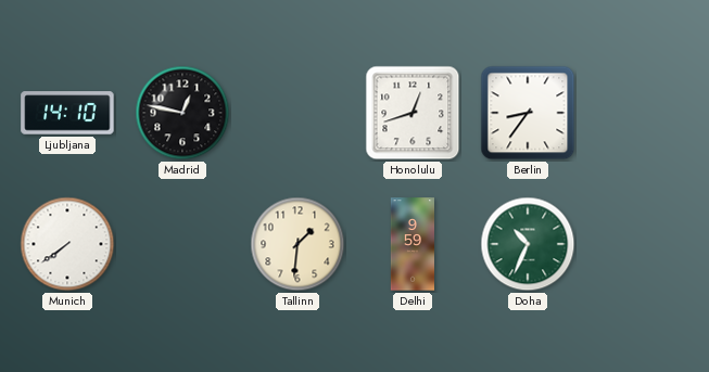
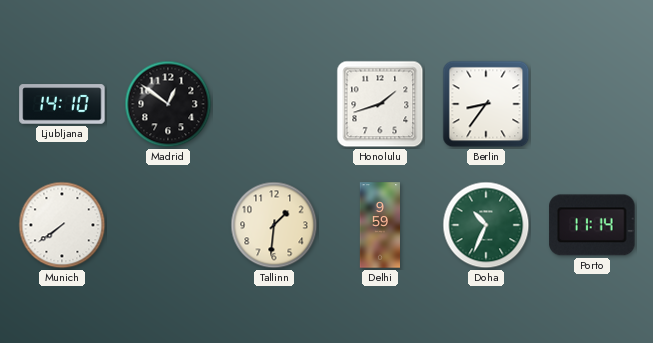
Madrid: 12:47 -> 12:51 (168, 104)
Honolulu: 12:42 -> 1:42 (380, 104)
Porto: none -> 11:14 (592, 225)
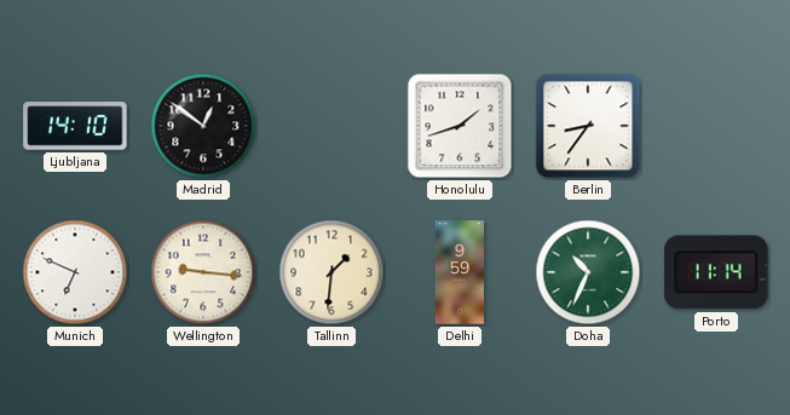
Munich: 7:39 -> 6:49 (75, 272)
Wellington: none -> 9:16 (203, 272)
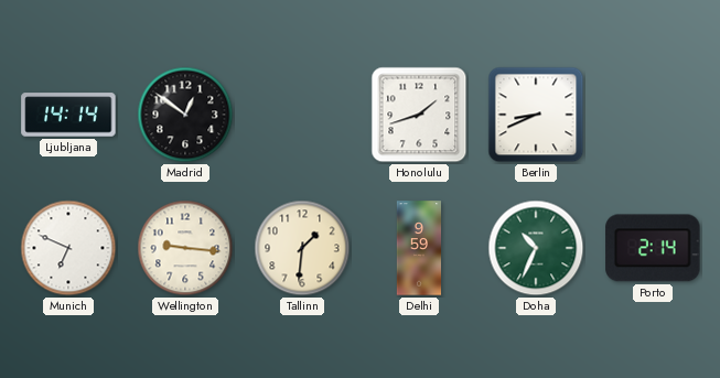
Ljubljana: 14:10 -> 14:14 (68, 115)
Berlin: 8:36 -> 8:41 (536, 115)
Porto: 11:14 -> 2:14 (653, 248)
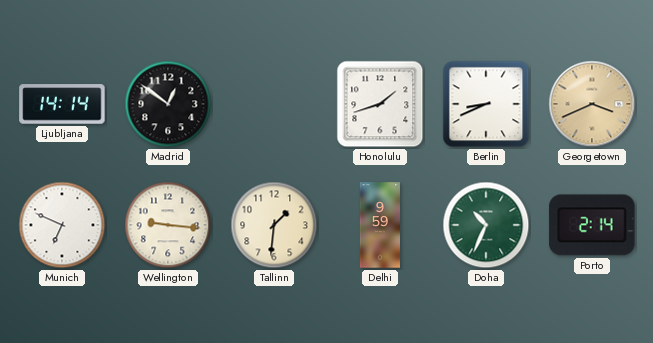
Georgetown: none -> 3:41 (592, 104)
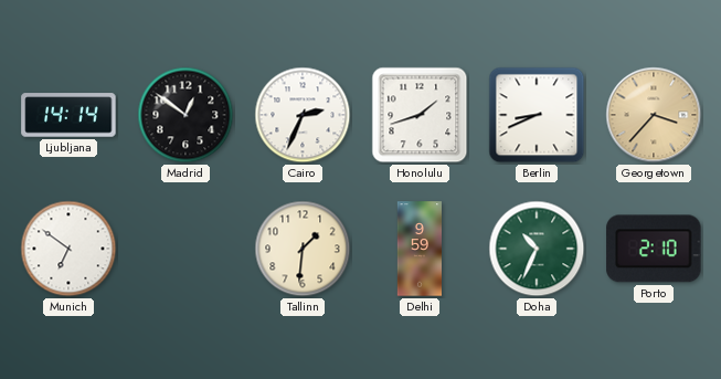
Cairo: none -> 2:34 (303, 115)
Georgetown: 3:41 -> 3:37 (654, 115)
Munich: 6:49 -> 6:51 (68, 249)
Wellington: 9:16 -> none (168, 225)
Porto: 2:14 -> 2:10 (654, 249)
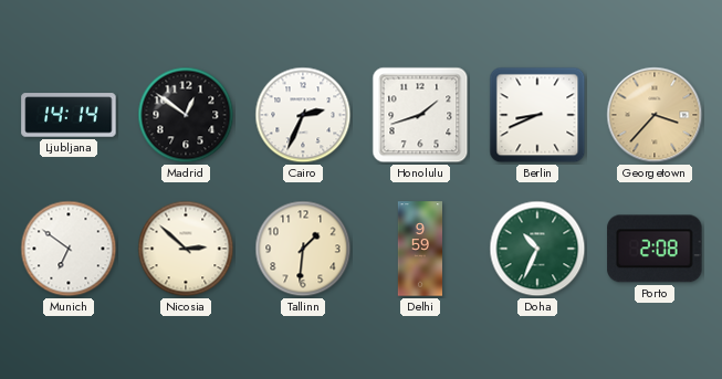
Nicosia: none -> 2:52 (186, 249)
Porto: 2:10 -> 2:08 (655, 249)
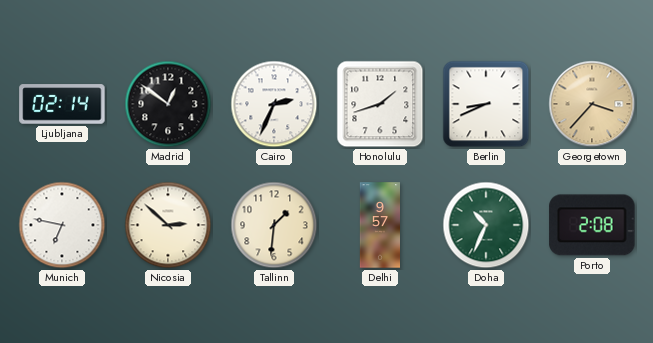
Ljubljana: 14:14 -> 02:14 (62, 104)
Munich: 6:51 -> 6:47 (62, 225)
Delhi: 9:59 -> 9:57 (380, 225)
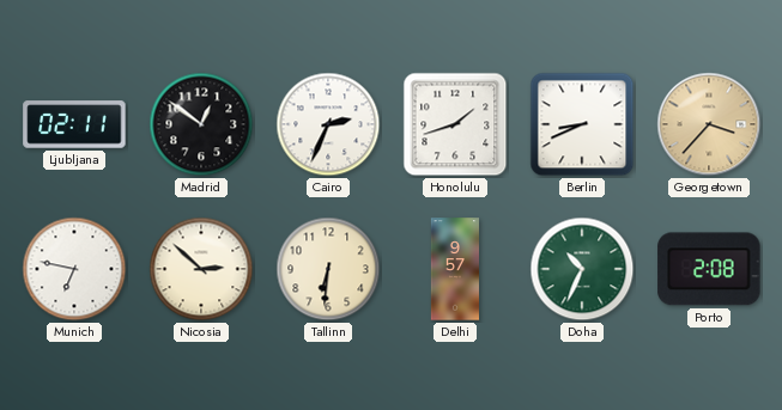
Ljubljana: 02:14 -> 02:11 (74, 124)
Tallinn: 1:31 -> 6:31 (328, 269)
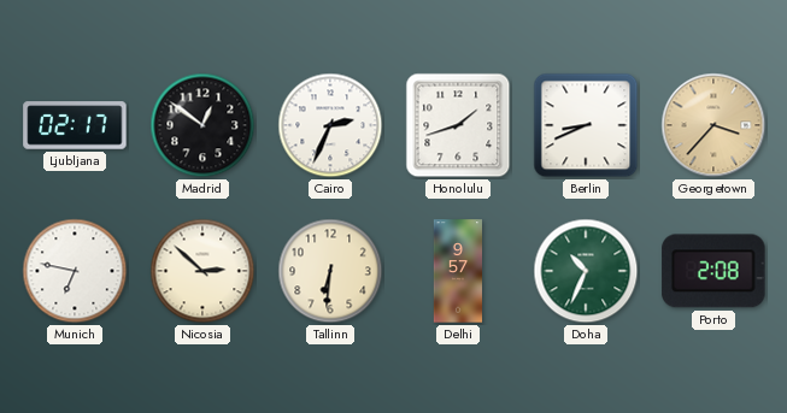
Ljubljana: 02:11 -> 02:17 (75, 125)
